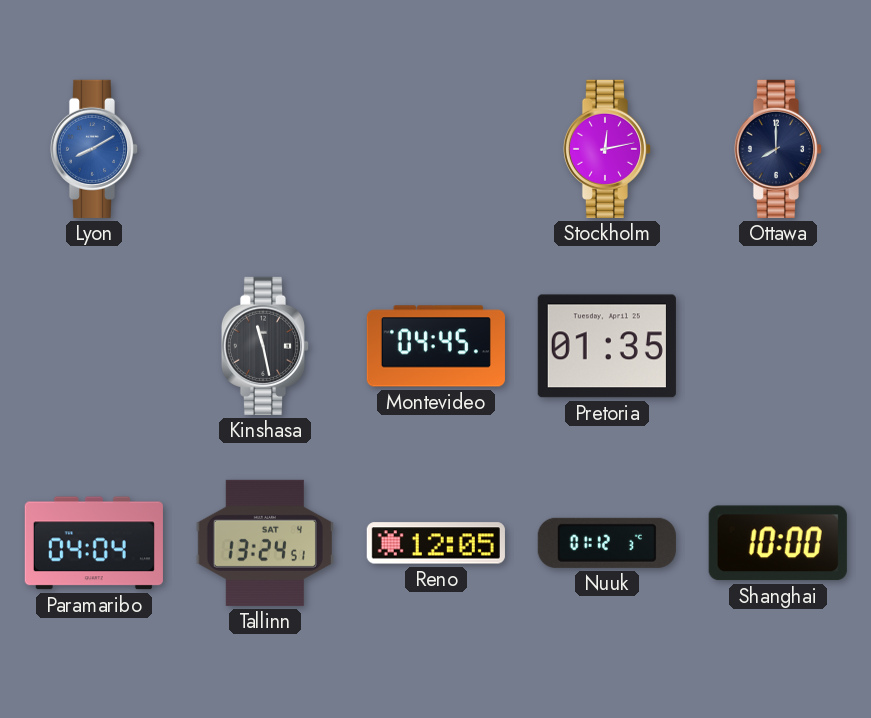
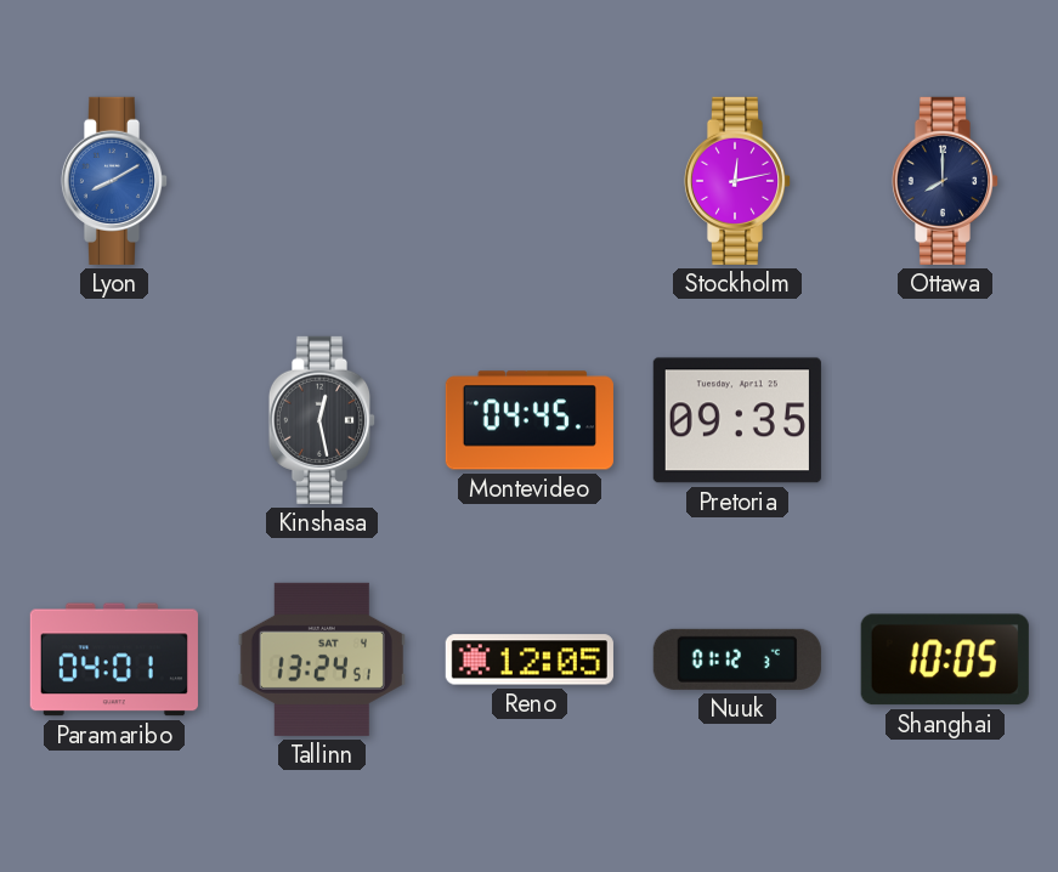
Kinshasa: 11:28 -> 12:28 (322, 420)
Pretoria: 01:35 -> 09:35 (737, 420)
Paramaribo: 04:04 -> 04:01 (114, 659)
Shanghai: 10:00 -> 10:05 (945, 659)
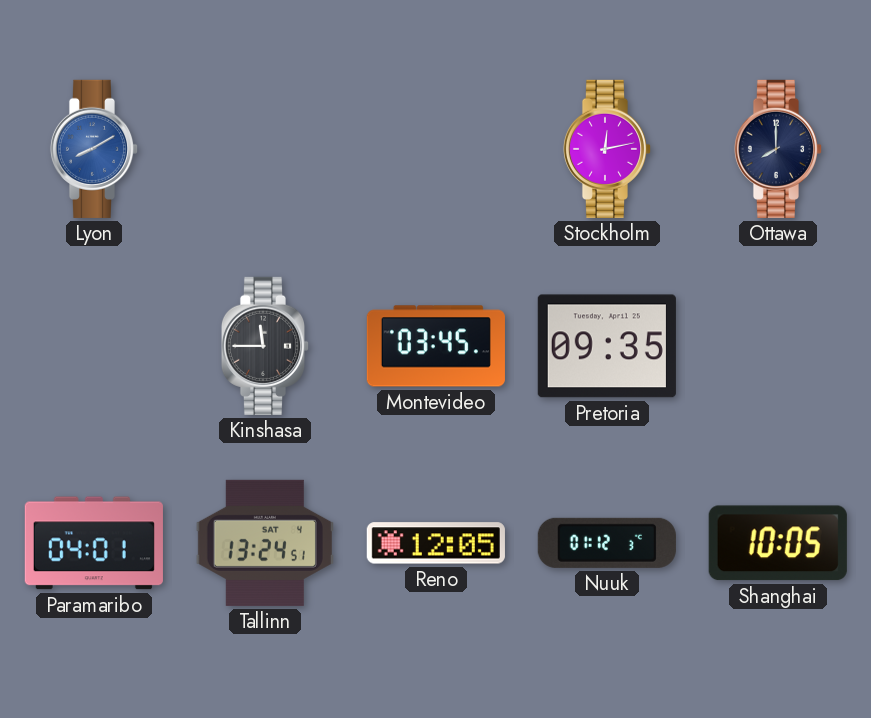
Kinshasa: 12:28 -> 11:45 (265, 346)
Montevideo: 04:45 -> 03:45 (436, 346)
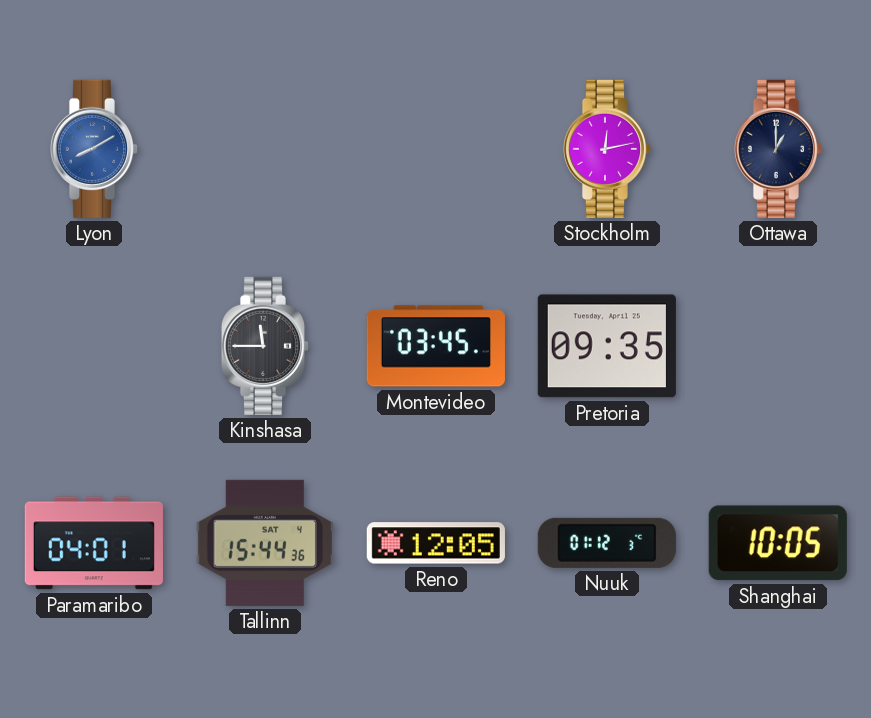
Ottawa: 8:00 -> 1:00 (778, 149)
Tallinn: 13:24 -> 15:44 (265, 543)
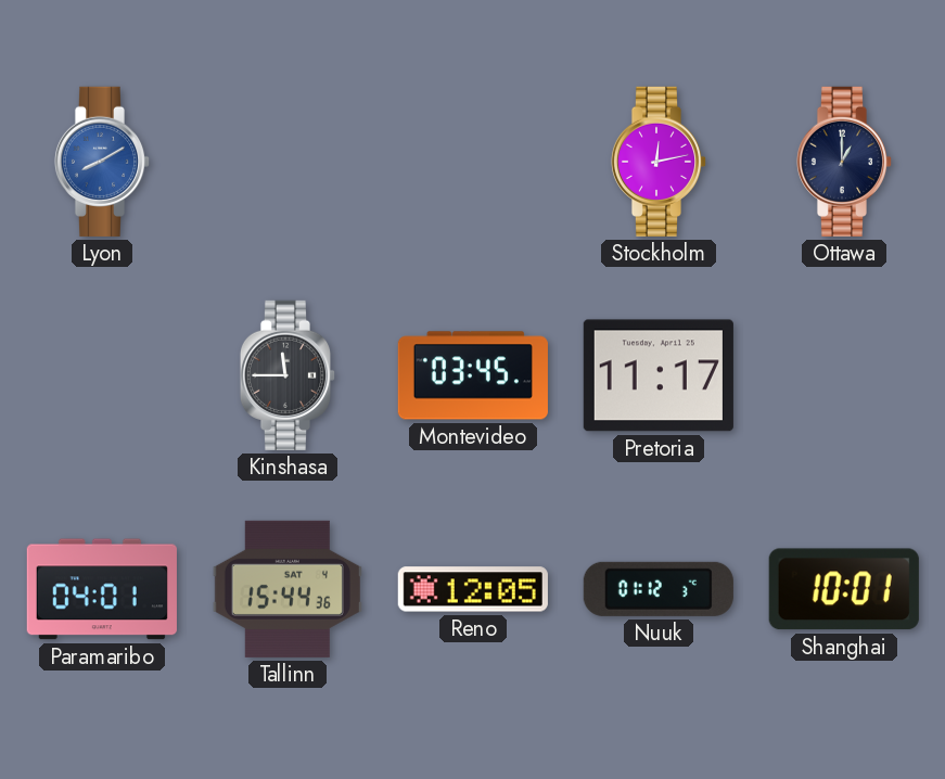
Pretoria: 09:35 -> 11:17 (659, 375)
Shanghai: 10:05 -> 10:01 (844, 589)
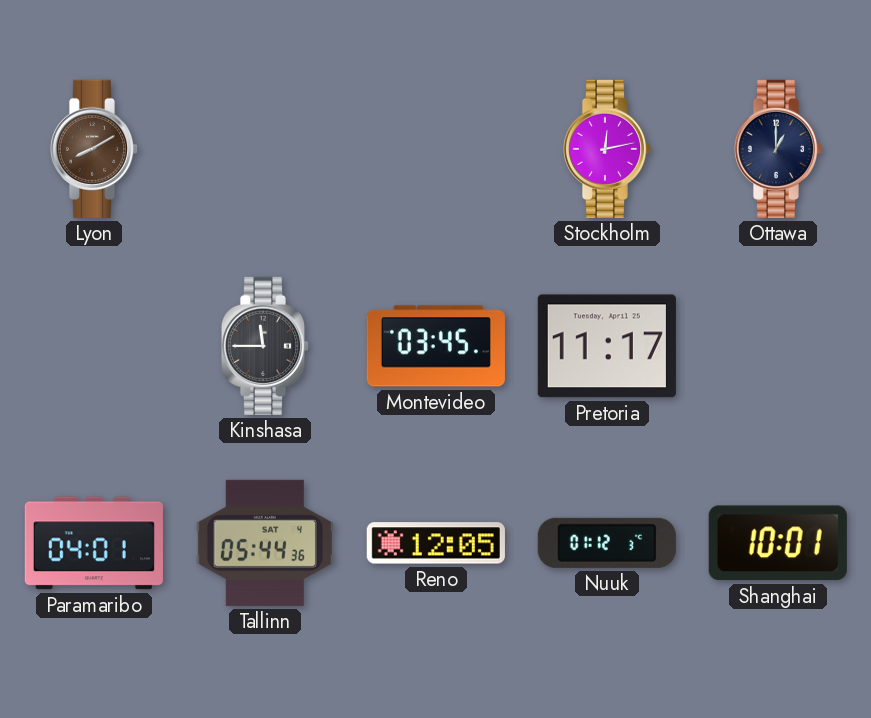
Lyon dial: blue -> brown (94, 149)
Tallinn: 15:44 -> 05:44 (265, 543)
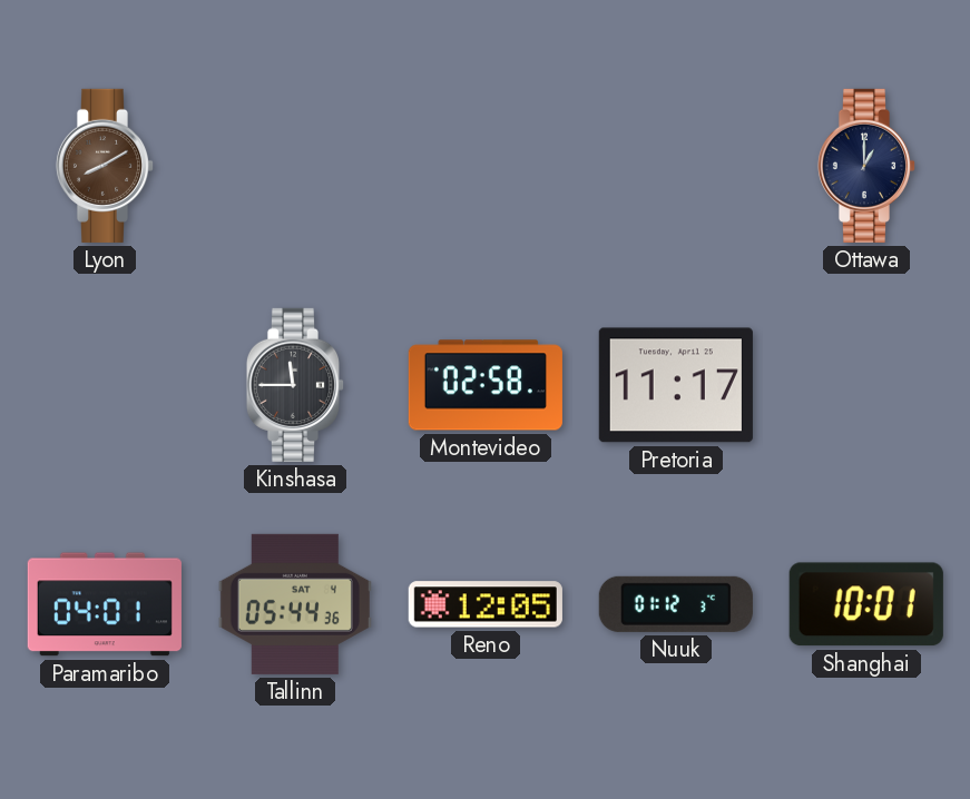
Stockholm: 12:13 -> none (607, 149)
Montevideo: 03:45 -> 02:58 (486, 385)
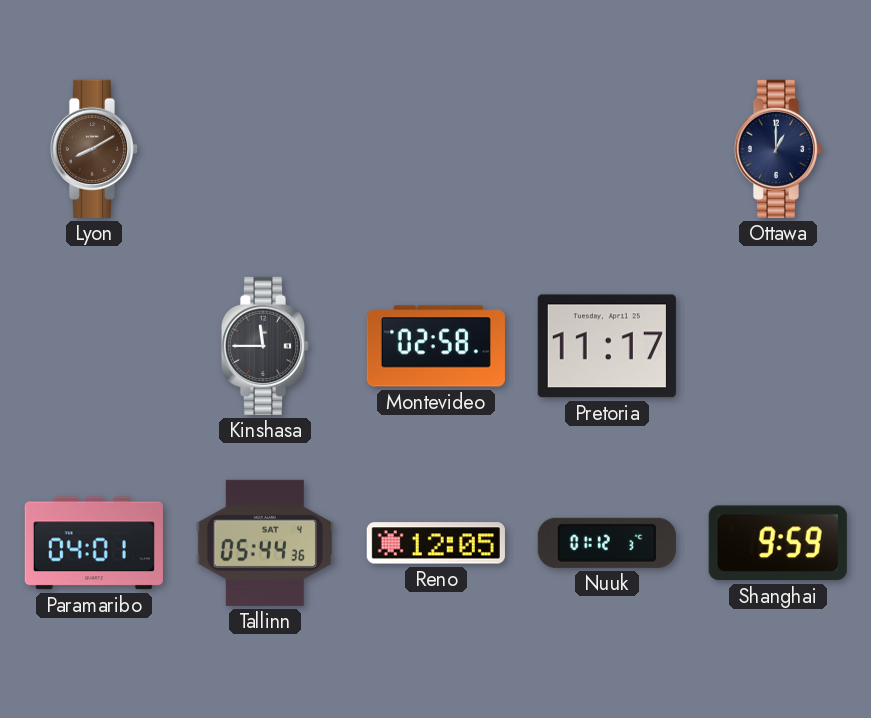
Shanghai: 10:01 -> 9:59 (778, 543)
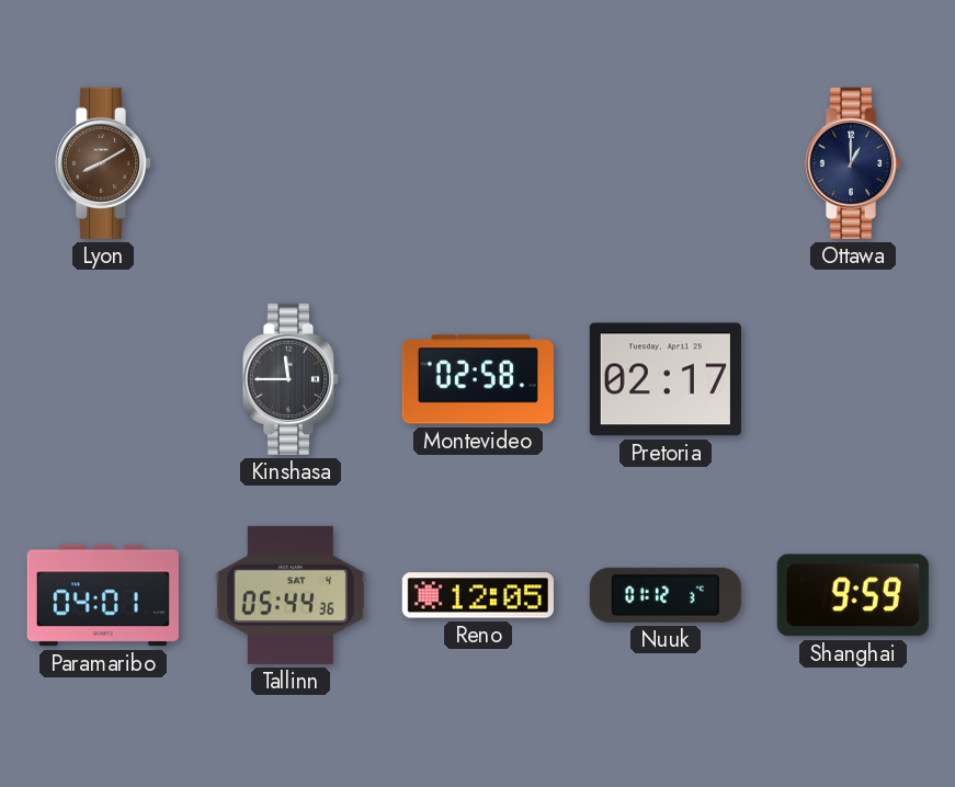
Pretoria: 11:17 -> 02:17 (666, 379)
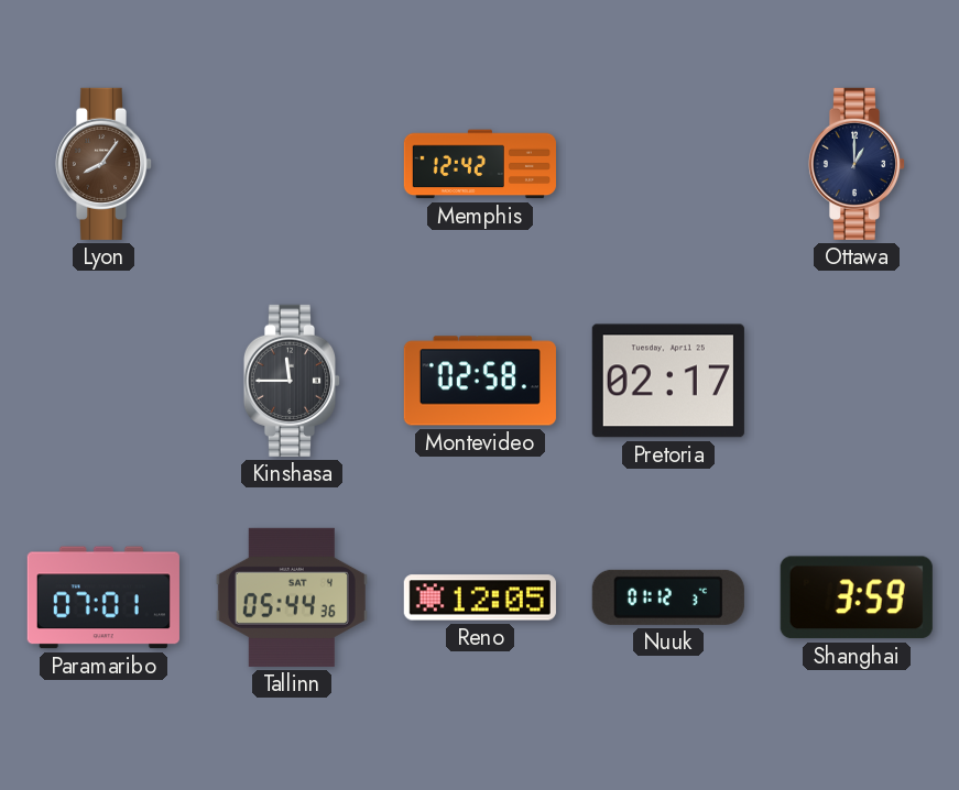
Lyon: 8:10 -> 8:06 (103, 164)
Memphis: none -> 12:42 (480, 164)
Paramaribo: 04:01 -> 07:01 (103, 597)
Shanghai: 9:59 -> 3:59 (857, 597)
